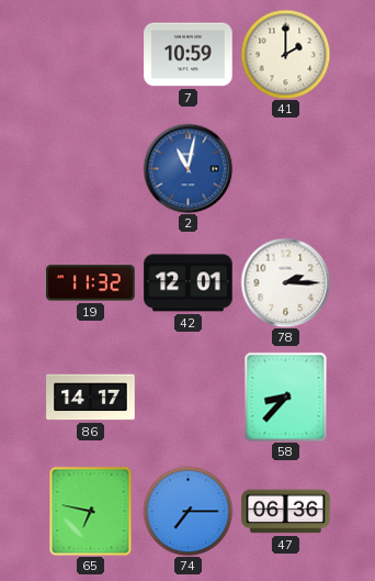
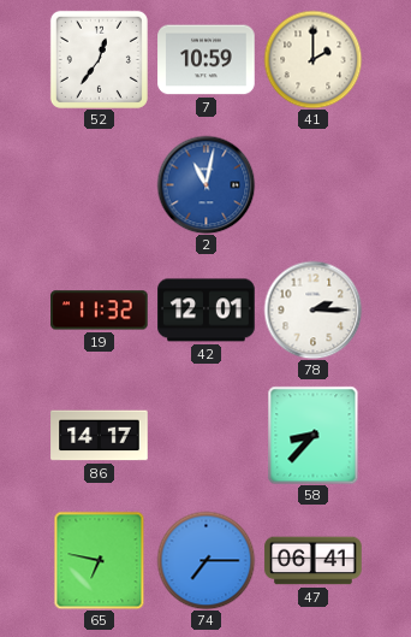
52: none -> 12:36 (99, 59)
47: 06:36 -> 06:41 (314, 561)
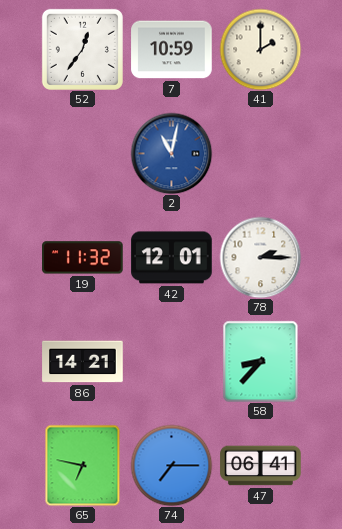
86: 14:17 -> 14:21 (83, 362)
